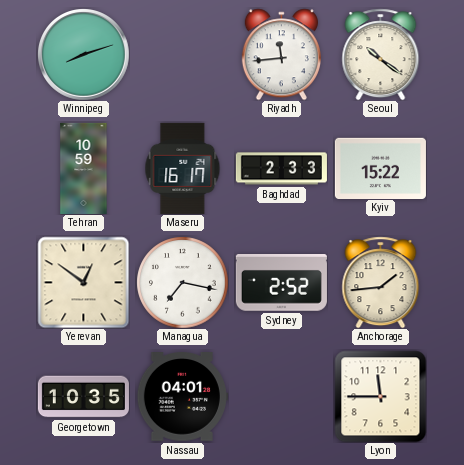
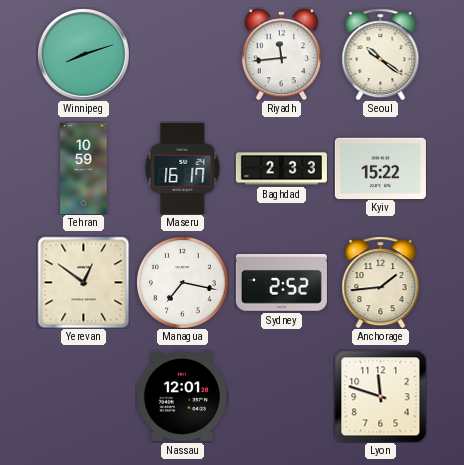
Georgetown: 10:35 -> none (83, 397)
Nassau: 04:01 -> 12:01 (182, 397)
Lyon: 11:45 -> 11:48 (380, 396)
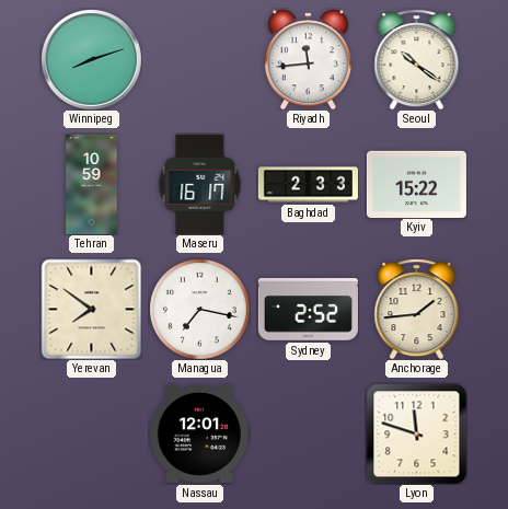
Yerevan: 12:51 -> 7:51 (91, 309)
